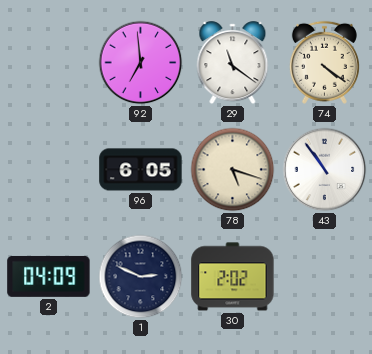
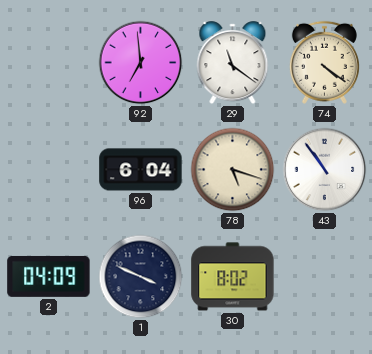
96: 6:05 -> 6:04 (141, 170)
1: 2:49 -> 3:49 (141, 277)
30: 2:02 -> 8:02 (233, 277)
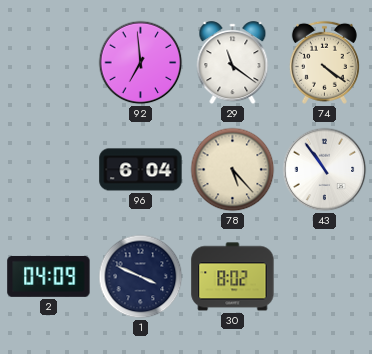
78: 5:18 -> 5:23 (233, 170)
